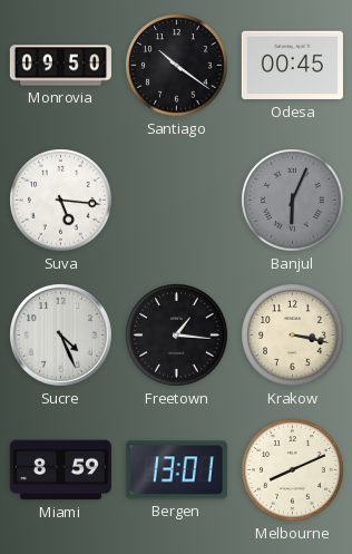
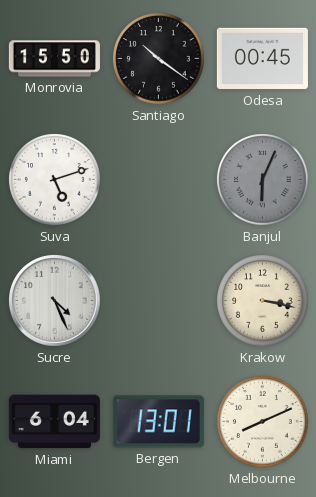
Monrovia: 09:50 -> 15:50 (54, 59)
Suva: 5:16 -> 5:12 (55, 180)
Freetown: 1:16 -> none (177, 336)
Miami: 8:59 -> 6:04 (54, 422)
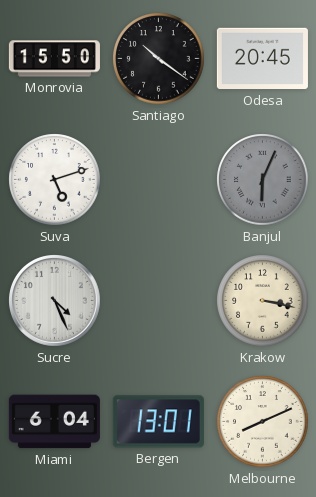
Odesa: 00:45 -> 20:45 (262, 59)
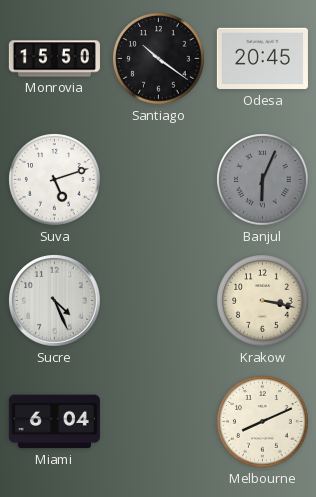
Bergen: 13:01 -> none (158, 422)
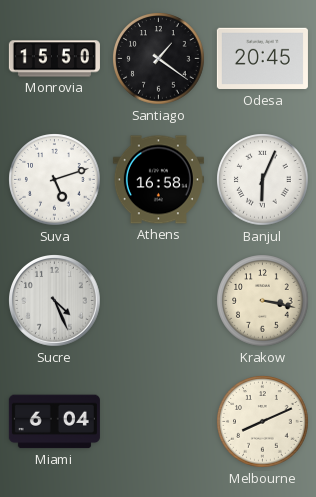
Santiago: 10:21 -> 1:21 (159, 59)
Athens: none -> 16:58 (158, 180)
Banjul dial: grey -> white (263, 180)
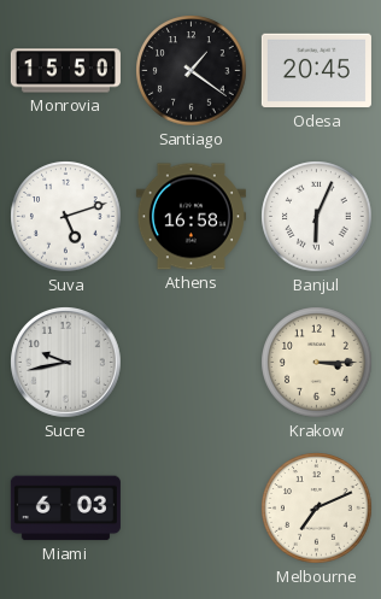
Sucre: 4:26 -> 9:43 (66, 363)
Krakow: 3:17 -> 3:15 (317, 363)
Miami: 6:04 -> 6:03 (65, 509)
Melbourne: 8:11 -> 7:11 (317, 509)
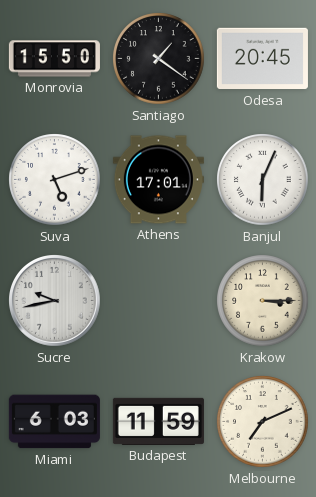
Athens: 16:58 -> 17:01 (158, 180)
Budapest: none -> 11:59 (158, 421)
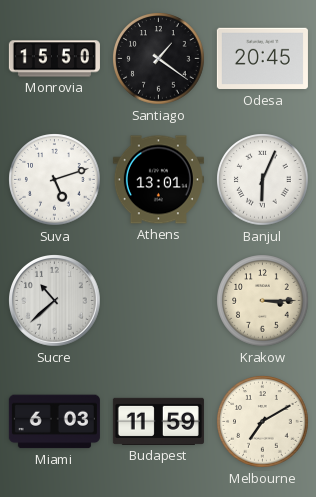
Athens: 17:01 -> 13:01 (158, 180)
Sucre: 9:43 -> 10:38 (55, 301)
Melbourne: 7:11 -> 7:10 (263, 422)
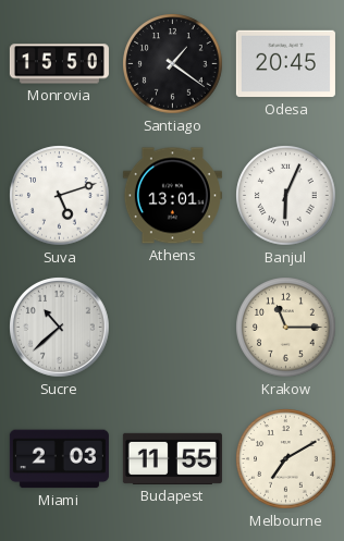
Krakow: 3:15 -> 11:15 (286, 328)
Miami: 6:03 -> 2:03 (59, 459)
Budapest: 11:59 -> 11:55 (172, 458)
